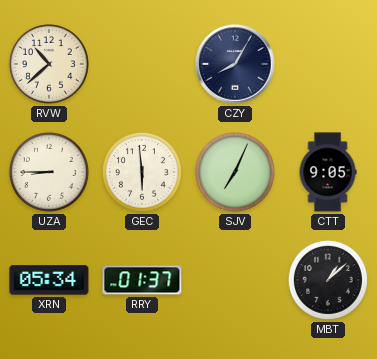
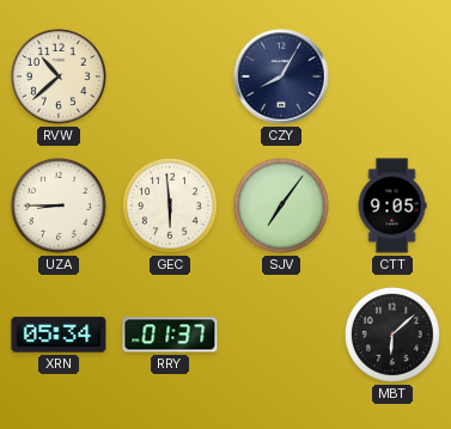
SJV: 7:04 -> 7:06 (281, 206)
MBT: 1:08 -> 6:08 (392, 335)
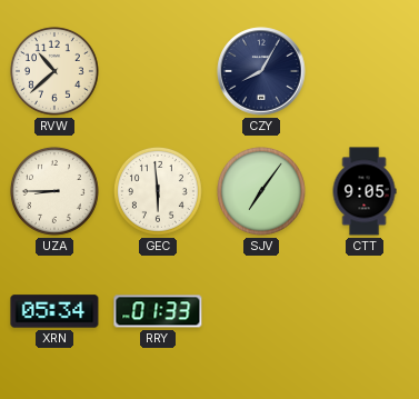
RRY: 01:37 -> 01:33 (158, 311)
MBT: 6:08 -> none (392, 335)
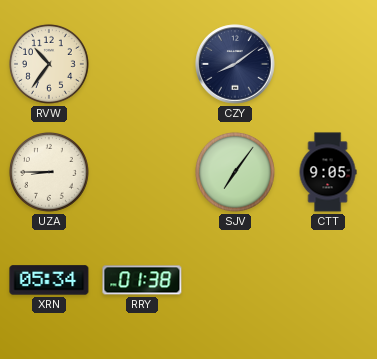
RVW: 10:38 -> 10:36 (49, 64)
CZY: 8:05 -> 8:09 (235, 64)
GEC: 5:59 -> none (158, 191)
RRY: 01:33 -> 01:38 (142, 280)
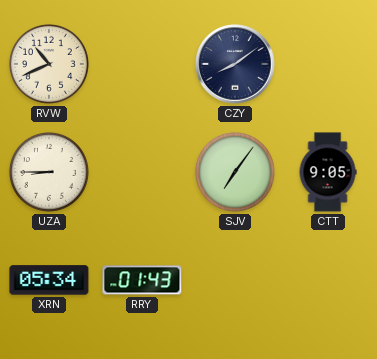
RVW: 10:36 -> 10:41 (49, 64)
RRY: 01:38 -> 01:43 (142, 280)
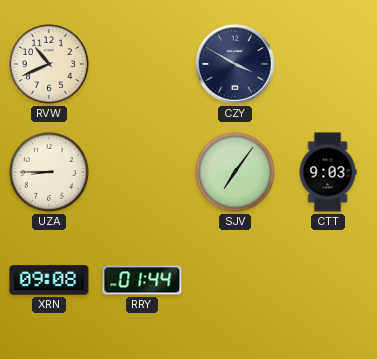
CZY: 8:09 -> 3:50 (235, 64)
CTT: 9:05 -> 9:03 (328, 172)
XRN: 05:34 -> 09:08 (49, 280)
RRY: 01:43 -> 01:44 (142, 280)
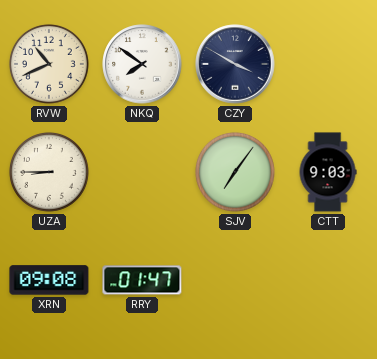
NKQ: none -> 7:51 (142, 64)
RRY: 01:44 -> 01:47 (142, 280)
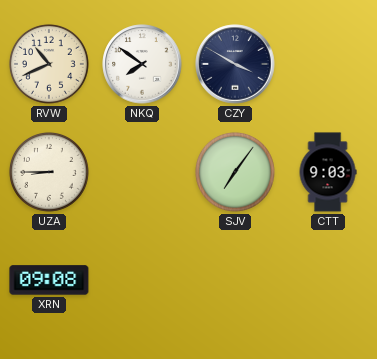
RRY: 01:47 -> none (142, 280)
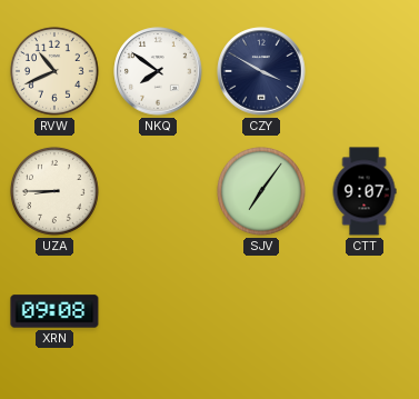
CTT: 9:03 -> 9:07 (365, 191)
